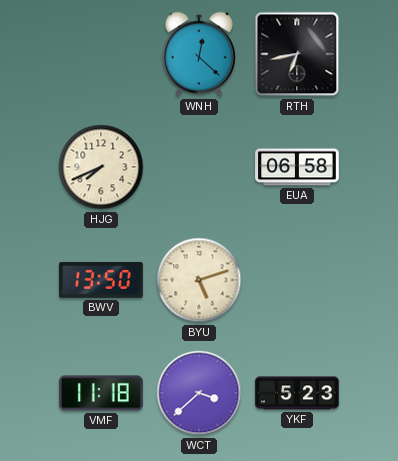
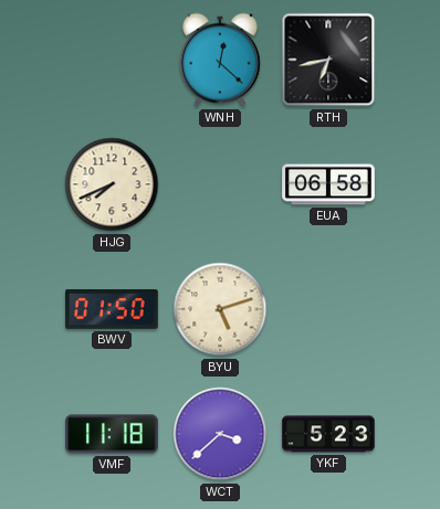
BWV: 13:50 -> 01:50 (112, 309)
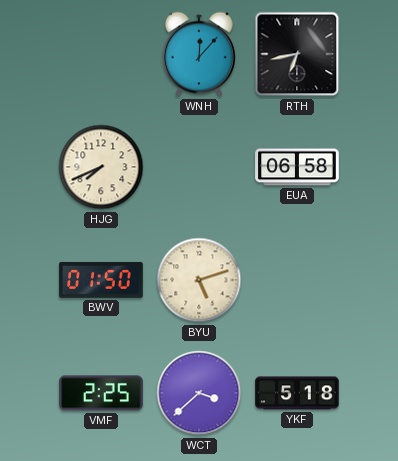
WNH: 12:22 -> 12:07 (200, 54)
VMF: 11:18 -> 2:25 (101, 393)
YKF: 5:23 -> 5:18 (297, 393)
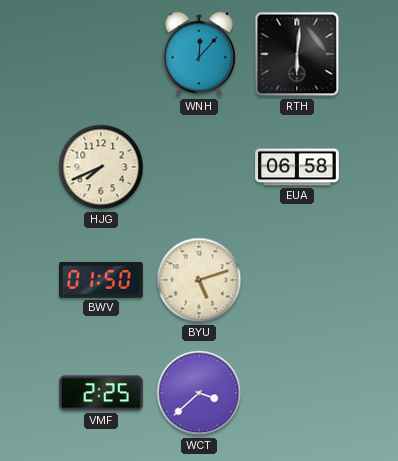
RTH: 6:43 -> 6:01 (297, 54)
YKF: 5:18 -> none (297, 393)
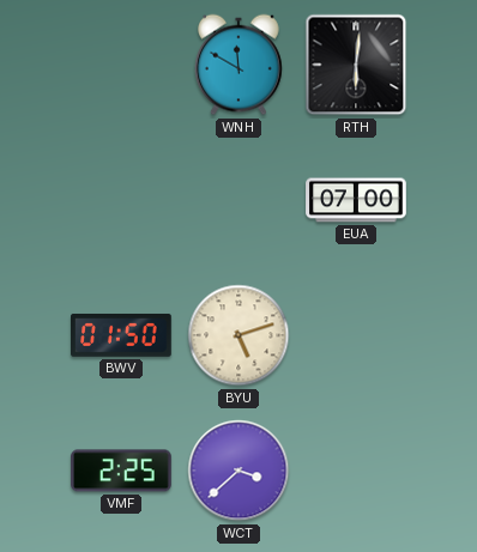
WNH: 12:07 -> 11:50 (240, 65)
HJG: 7:41 -> none (101, 167)
EUA: 06:58 -> 07:00 (356, 200)
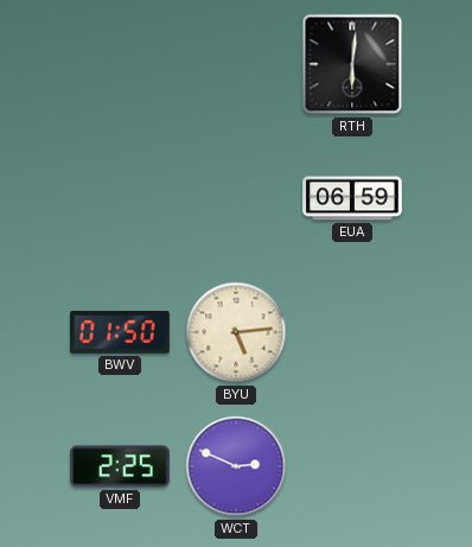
WNH: 11:50 -> none (240, 65)
EUA: 07:00 -> 06:59 (352, 198)
BYU: 5:12 -> 5:14 (236, 332)
WCT: 3:38 -> 2:49 (236, 466)
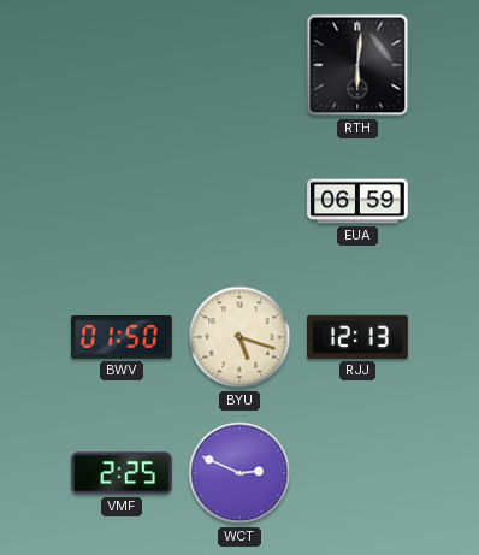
BYU: 5:14 -> 5:18 (239, 337)
RJJ: none -> 12:13 (359, 337)
